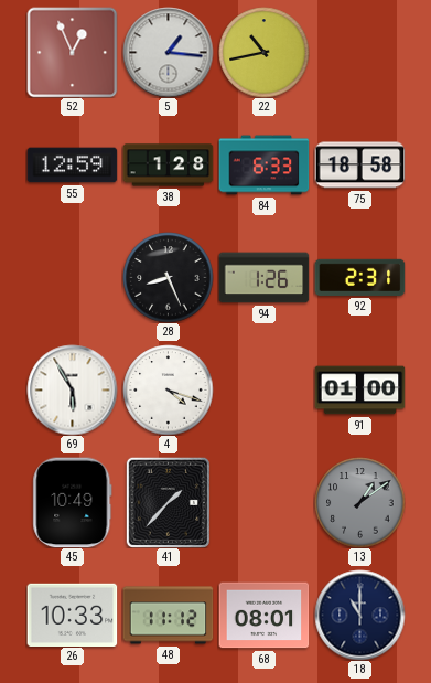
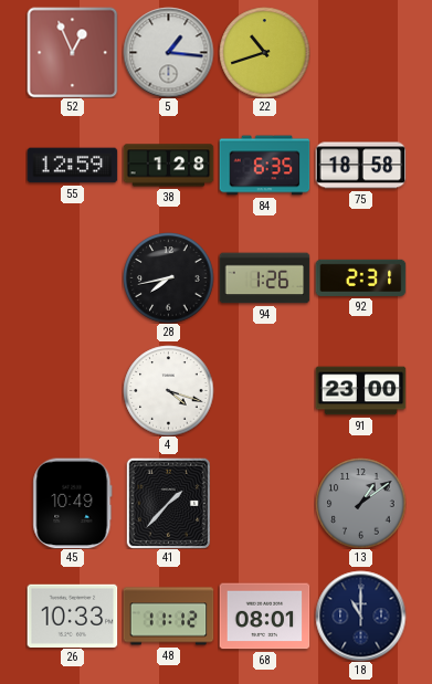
22: 10:43 -> 10:42 (264, 52)
84: 6:33 -> 6:35 (264, 166)
28: 8:26 -> 7:43 (168, 277)
69: 5:55 -> none (72, 389)
91: 01:00 -> 23:00 (360, 391)
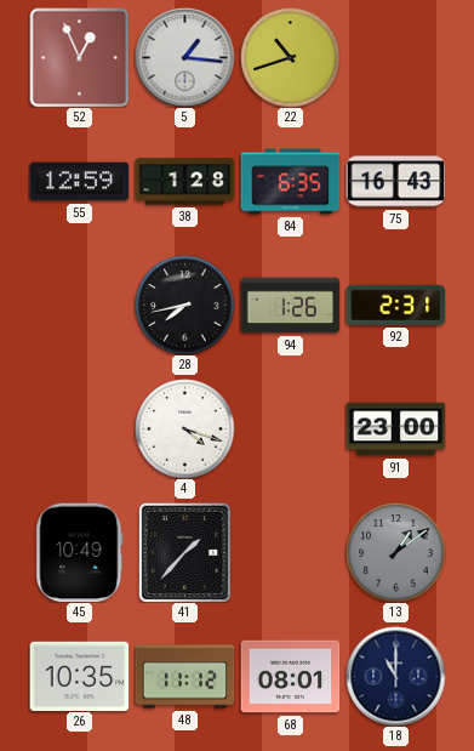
75: 18:58 -> 16:43 (395, 182)
26: 10:33 -> 10:35 (79, 676)
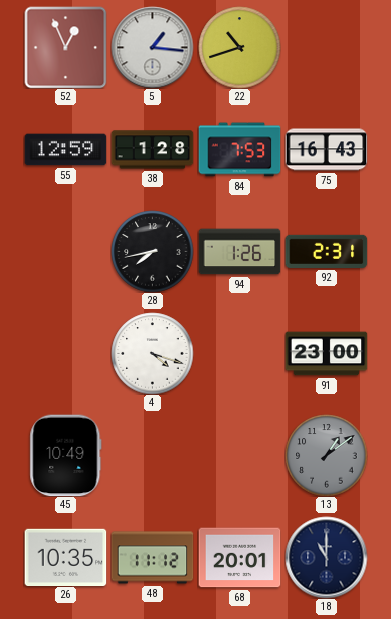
84: 6:35 -> 7:53 (239, 150)
41: 1:37 -> none (184, 552)
68: 08:01 -> 20:01 (239, 558)
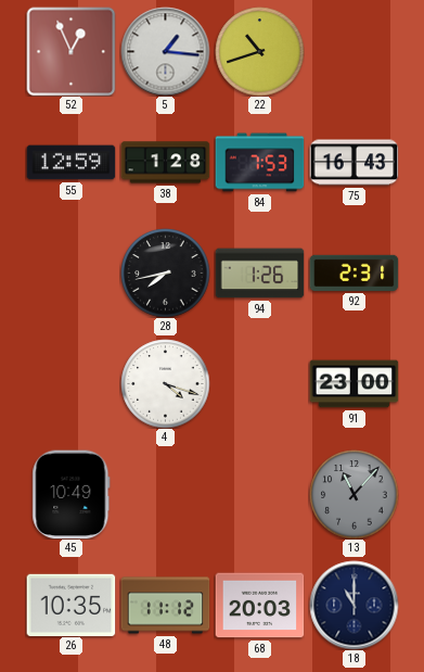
13: 1:09 -> 11:07 (354, 494)
68: 20:01 -> 20:03 (259, 606)
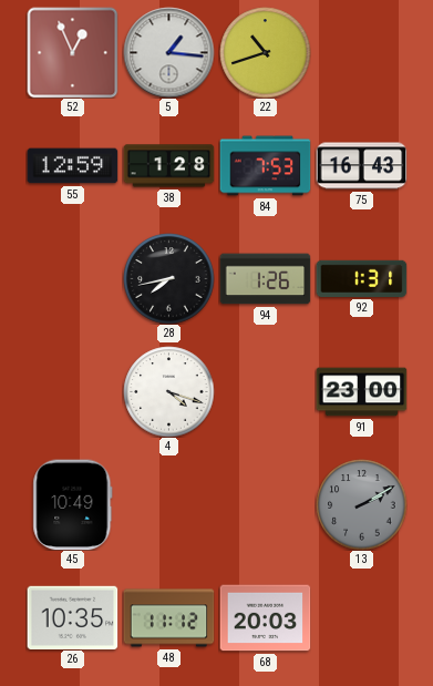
92: 2:31 -> 1:31 (361, 278)
13: 11:07 -> 2:10 (361, 504)
18: 11:00 -> none (354, 605)
